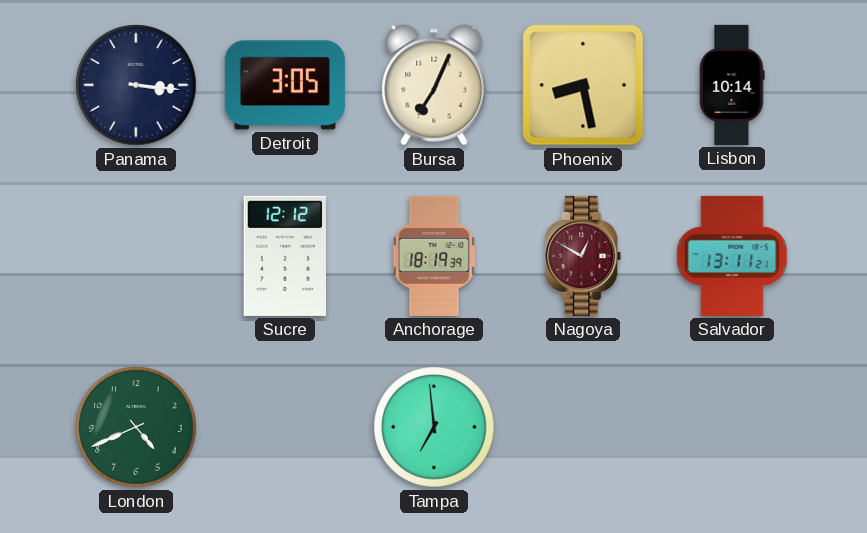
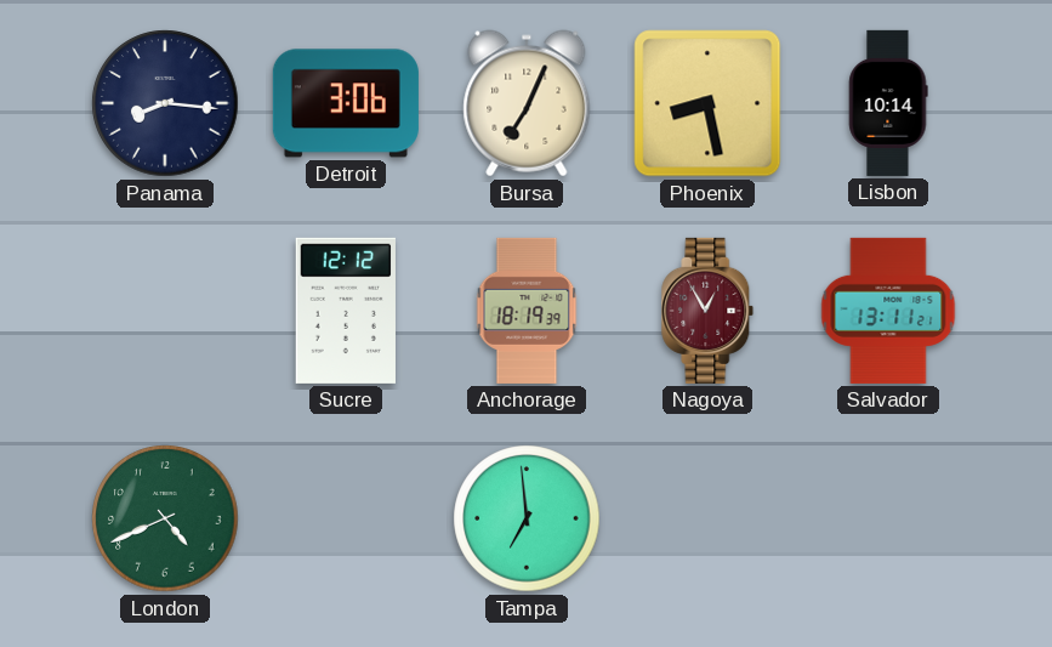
Panama: 3:16 -> 8:16 (165, 103)
Detroit: 3:05 -> 3:06 (346, 103)
Nagoya: 12:50 -> 12:55 (707, 311)
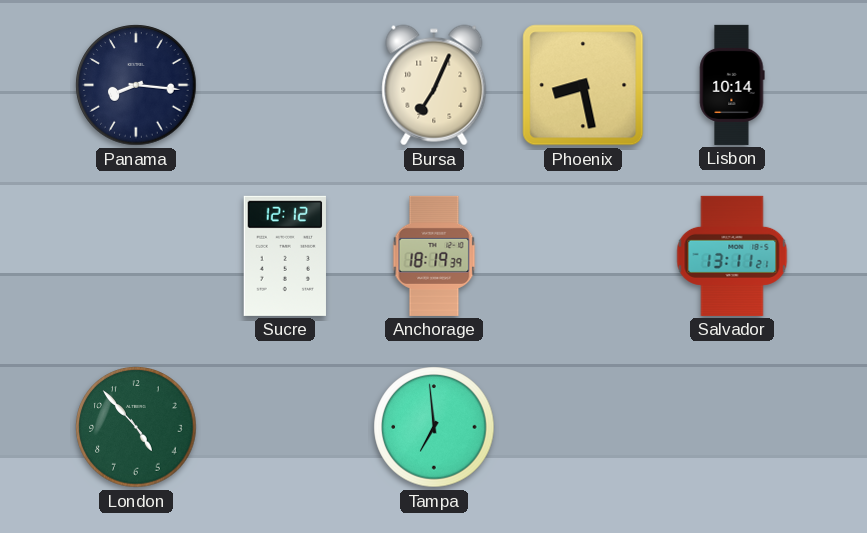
Detroit: 3:06 -> none (346, 103)
Nagoya: 12:55 -> none (707, 311)
London: 4:41 -> 4:53 (136, 427)
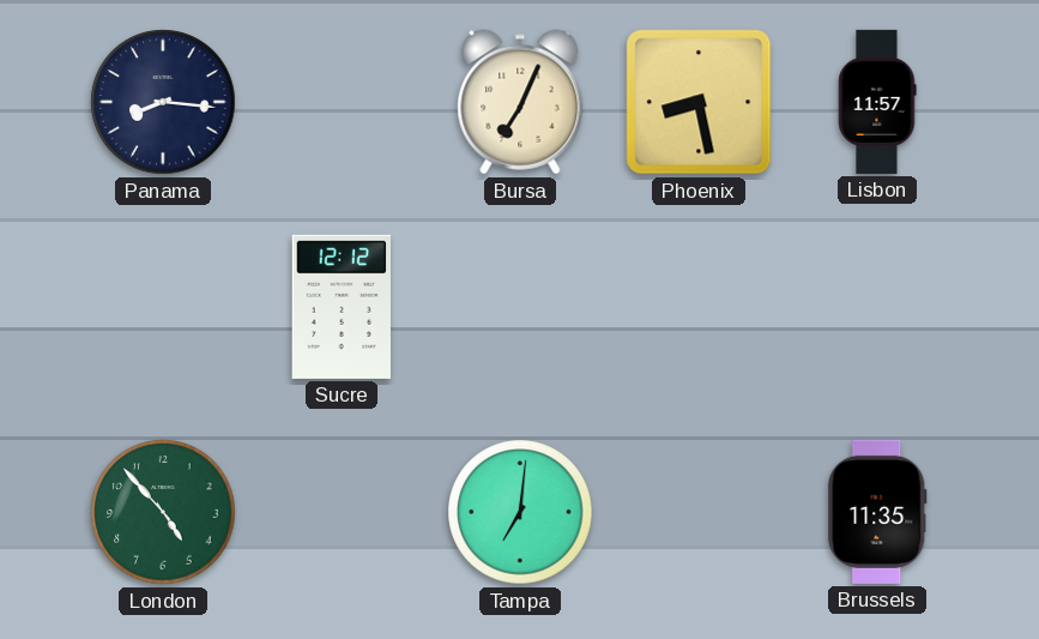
Lisbon: 10:14 -> 11:57 (877, 102)
Anchorage: 18:19 -> none (434, 256)
Salvador: 13:11 -> none (732, 256)
Tampa: 6:59 -> 7:01 (520, 512)
Brussels: none -> 11:35 (877, 512)
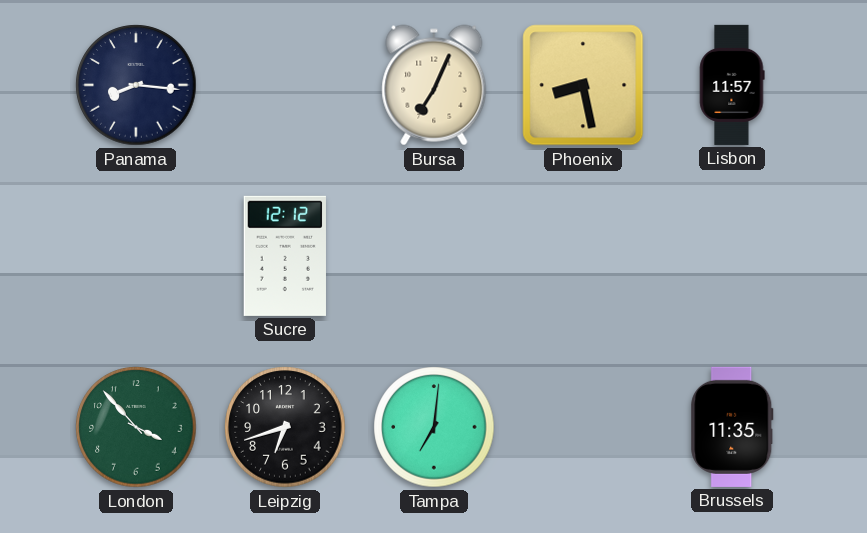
London: 4:53 -> 3:53 (136, 427)
Leipzig: none -> 6:42 (285, 427)
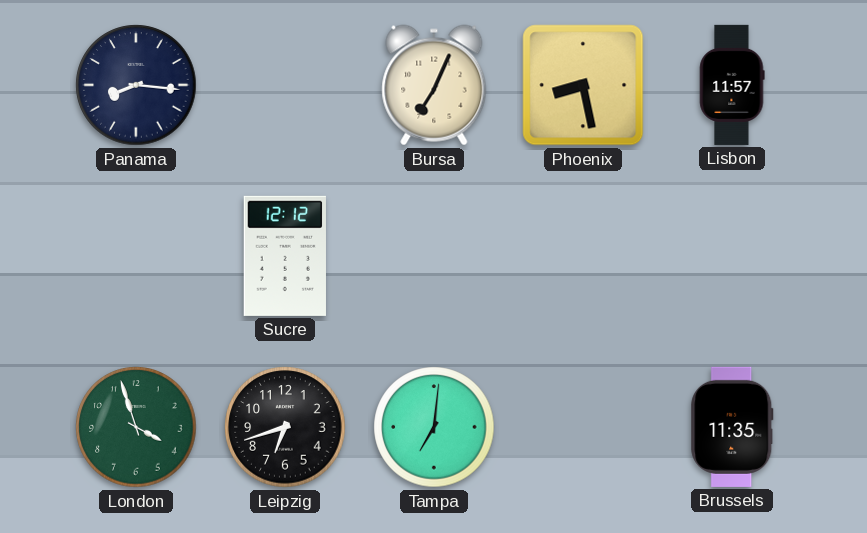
London: 3:53 -> 3:57 (136, 427)
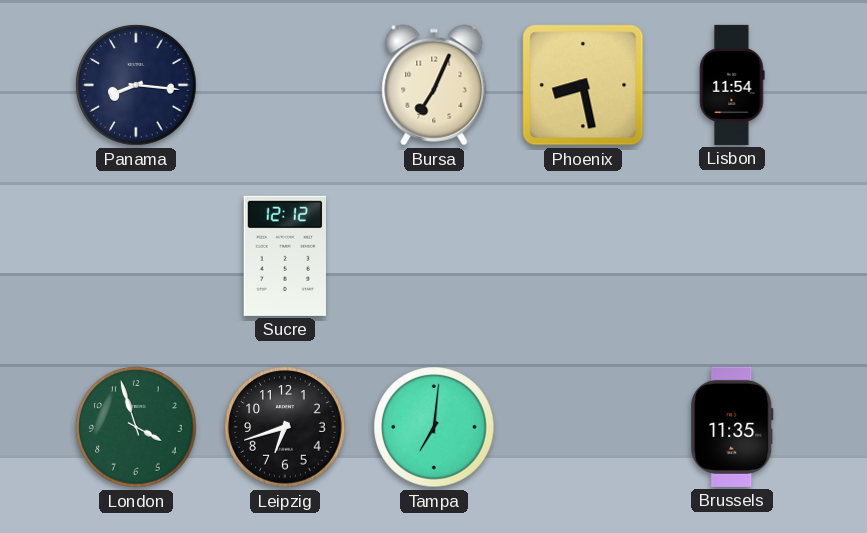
Lisbon: 11:57 -> 11:54 (732, 85)
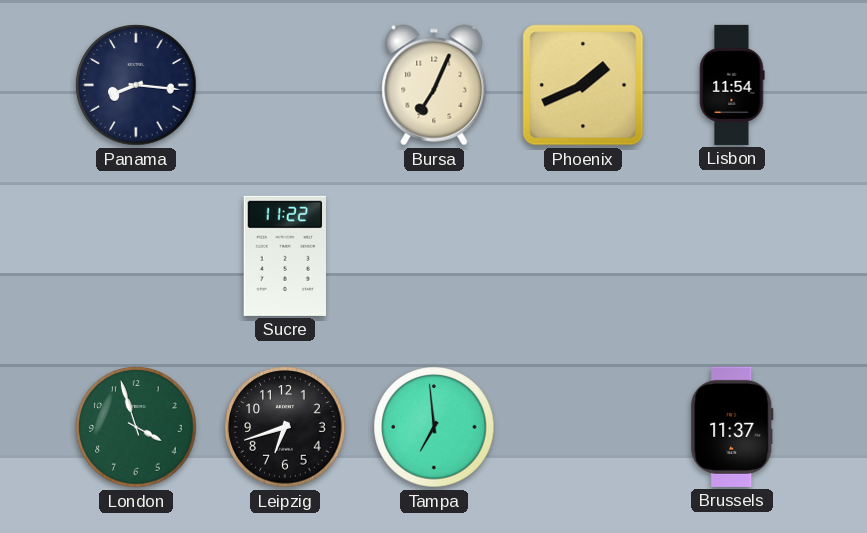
Phoenix: 8:28 -> 1:41 (583, 85)
Sucre: 12:12 -> 11:22 (285, 256)
Tampa: 7:01 -> 6:59 (434, 427)
Brussels: 11:35 -> 11:37 (732, 427)
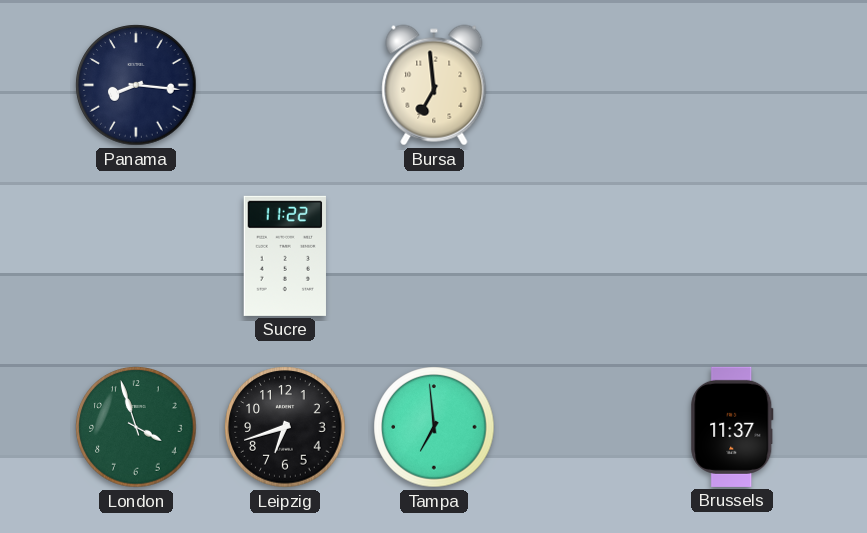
Bursa: 7:04 -> 6:59 (434, 85)
Phoenix: 1:41 -> none (583, 85)
Lisbon: 11:54 -> none (732, 85)
